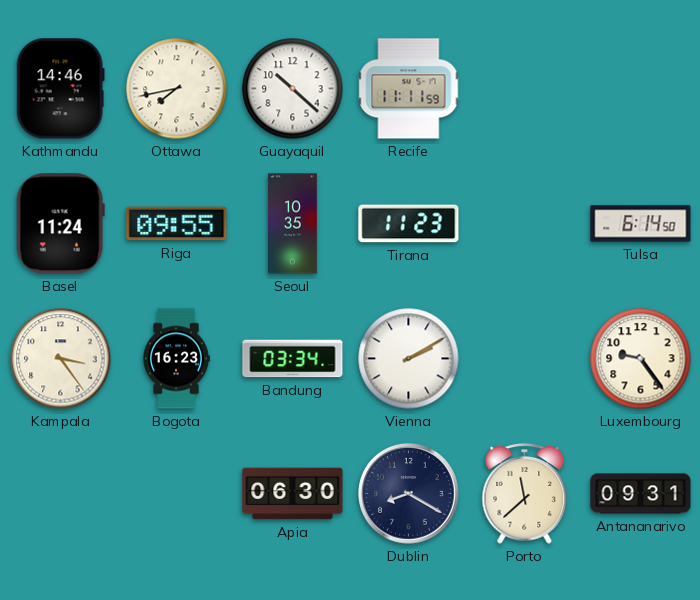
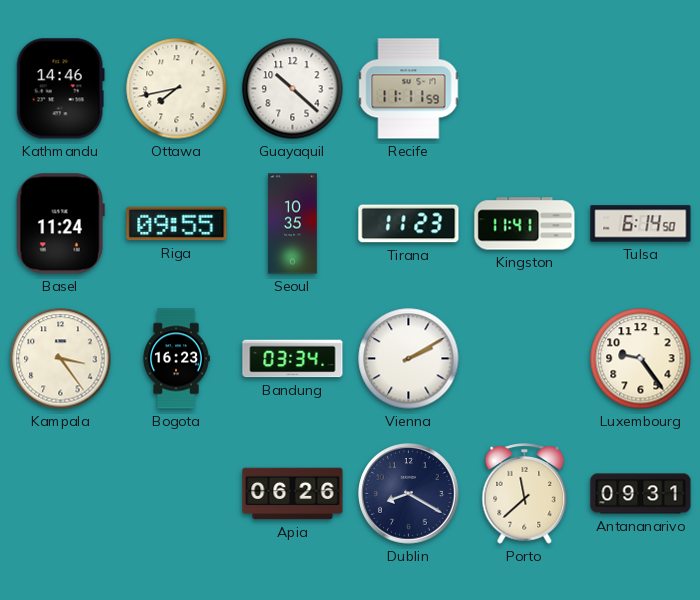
Kingston: none -> 11:41 (525, 224)
Apia: 06:30 -> 06:26 (293, 494)
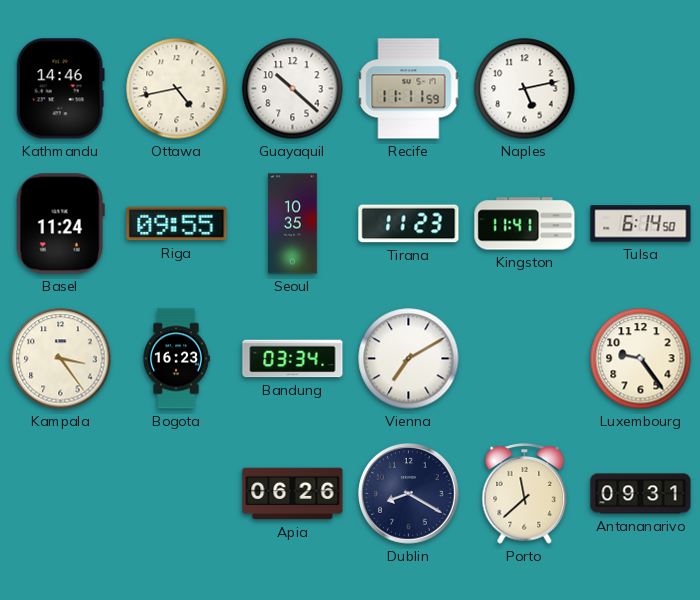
Ottawa: 7:43 -> 4:43 (177, 89)
Naples: none -> 5:13 (525, 89)
Vienna: 2:10 -> 7:10 (409, 359)
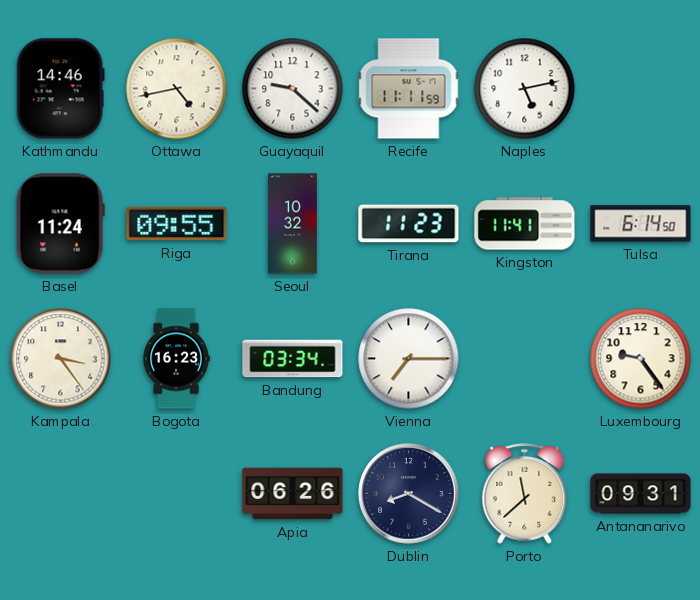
Guayaquil: 10:22 -> 9:22 (293, 89)
Seoul: 10:35 -> 10:32 (293, 224)
Vienna: 7:10 -> 7:15 (409, 359)
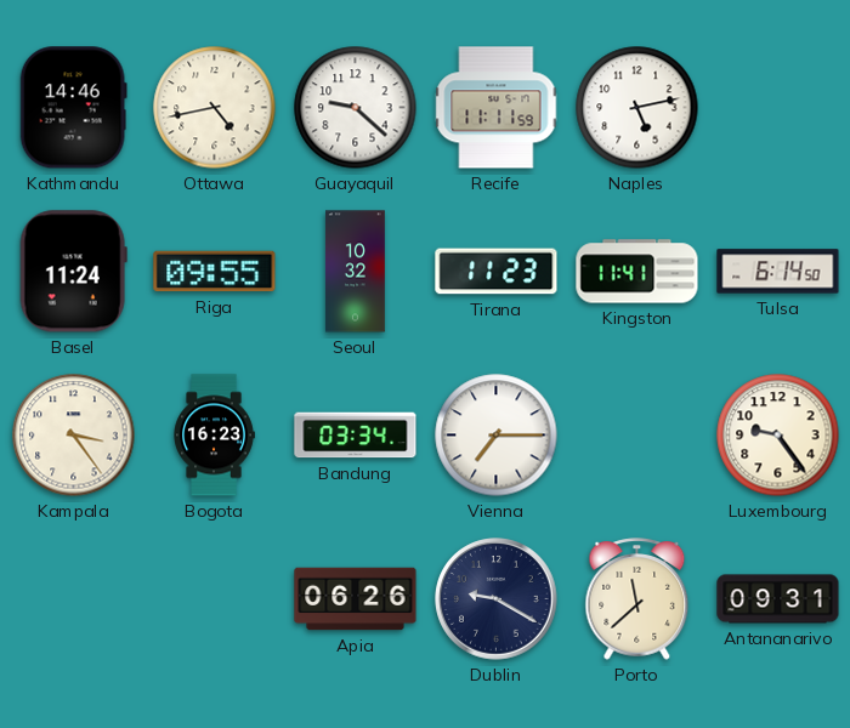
Dublin: 8:20 -> 9:20 (497, 599)
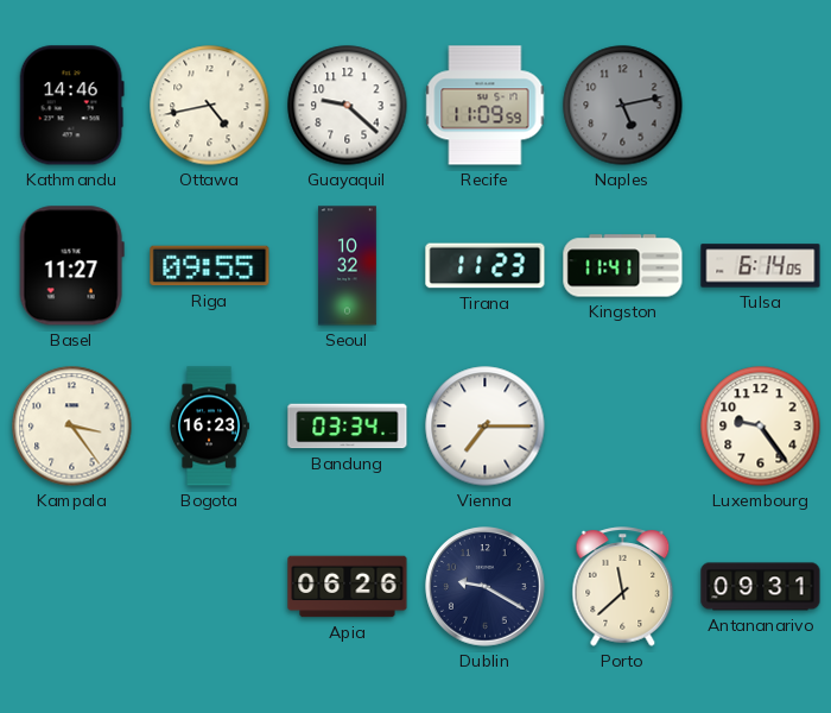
Recife: 11:11 -> 11:09 (486, 106)
Naples dial: white -> grey (623, 106)
Basel: 11:24 -> 11:27 (71, 266)
Tulsa: 6:14:50 -> 6:14:05 (761, 266)
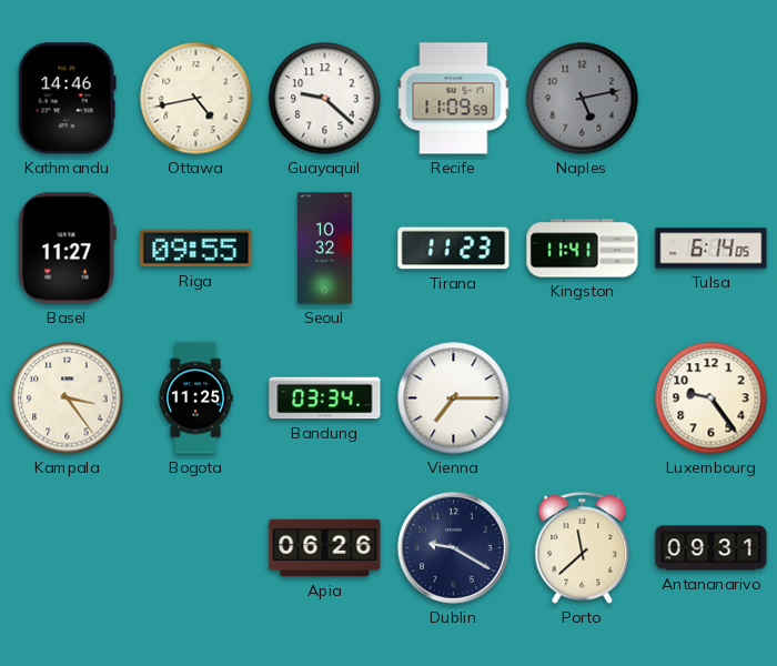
Bogota: 16:23 -> 11:25 (195, 398)
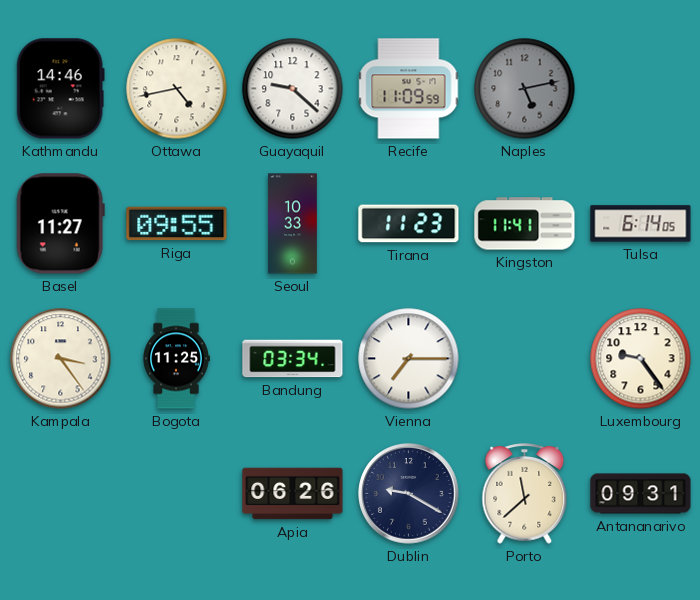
Seoul: 10:32 -> 10:33 (293, 224)
